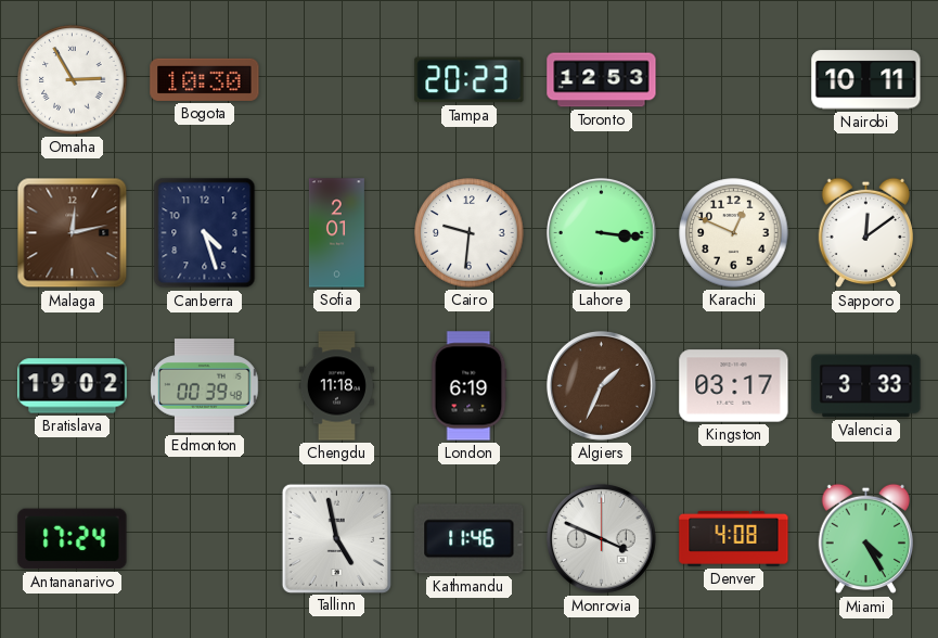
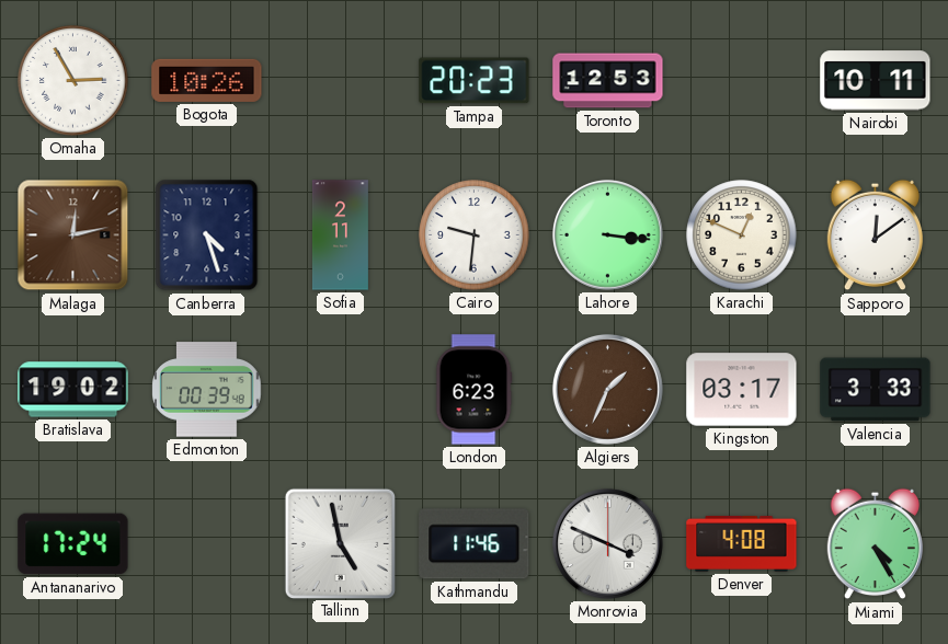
Bogota: 10:30 -> 10:26 (207, 80)
Sofia: 2:01 -> 2:11 (340, 235)
Chengdu: 11:18 -> none (336, 386)
London: 6:19 -> 6:23 (473, 390)
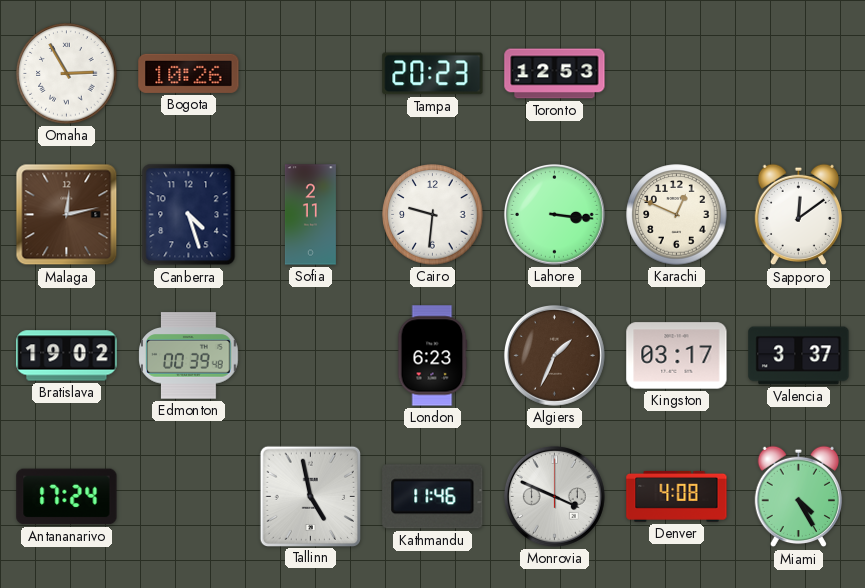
Nairobi: 10:11 -> none (876, 81)
Valencia: 3:33 -> 3:37 (799, 356)
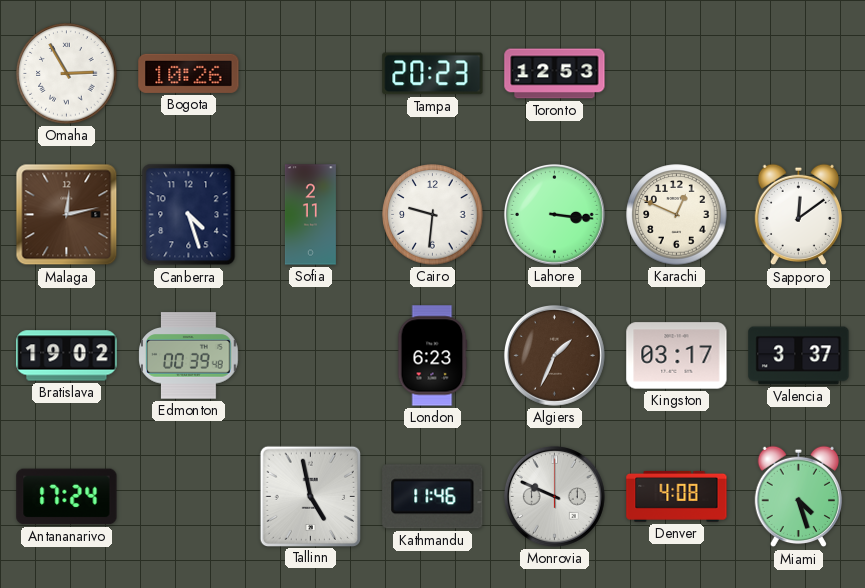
Monrovia: 3:49 -> 9:49 (554, 496)
Miami: 4:25 -> 4:27 (798, 497)
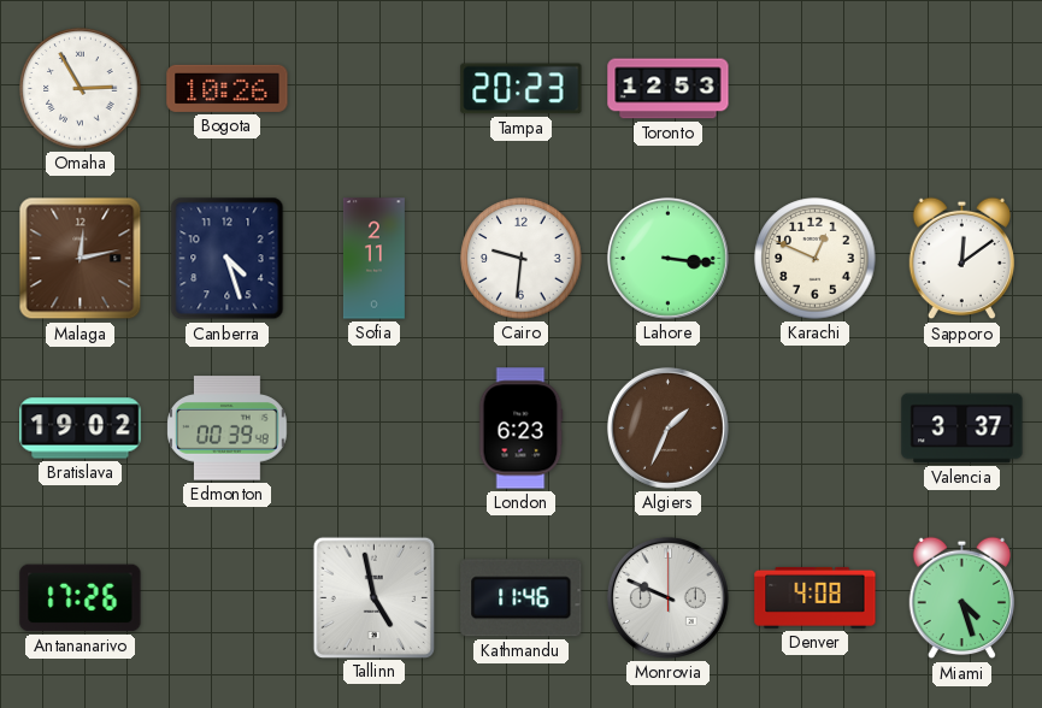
Kingston: 03:17 -> none (677, 356)
Antananarivo: 17:24 -> 17:26 (81, 598)
